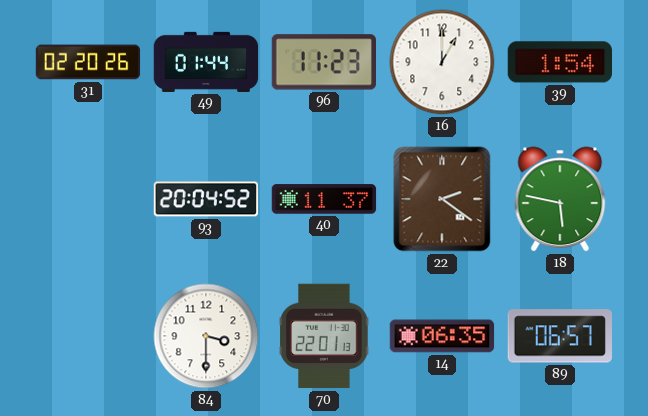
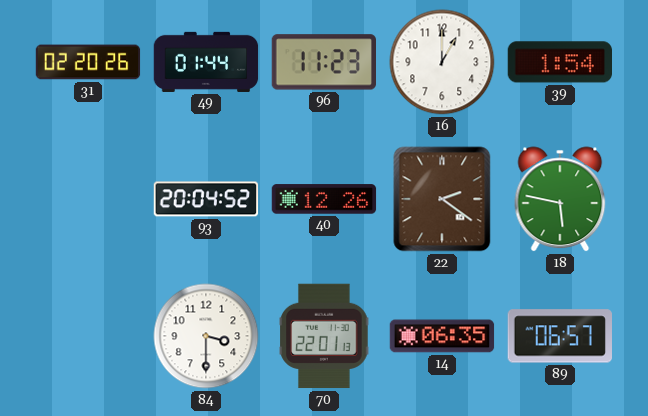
40: 11:37 -> 12:26 (324, 199)
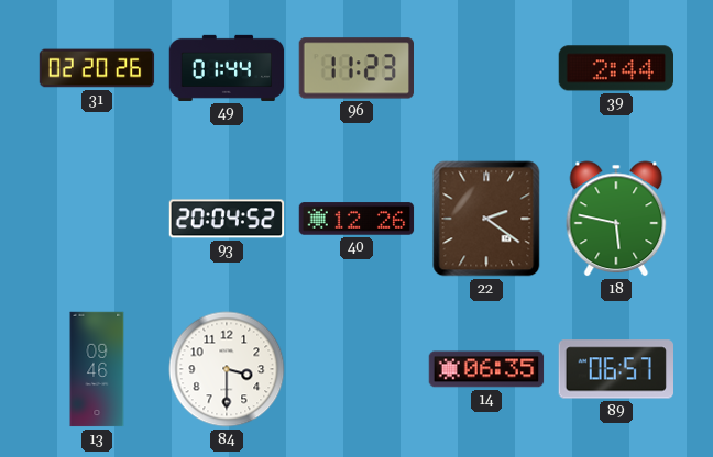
16: 1:00 -> none (442, 62)
39: 1:54 -> 2:44 (615, 68)
13: none -> 09:46 (97, 369)
70: 22:01 -> none (324, 336)
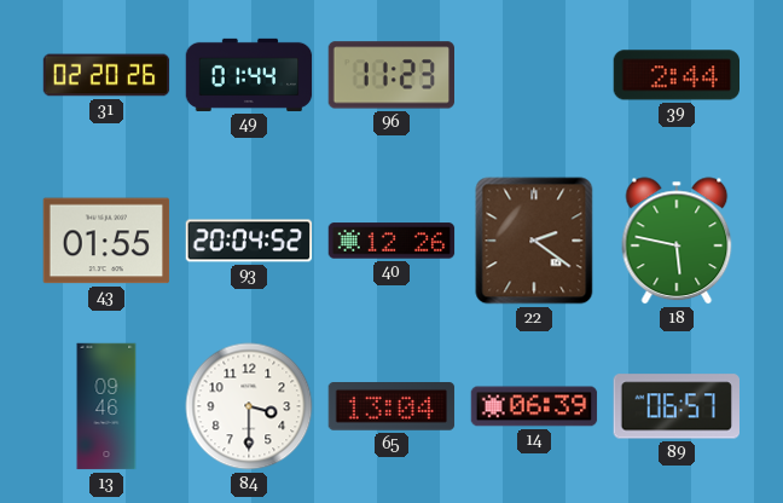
43: none -> 01:55 (106, 241)
65: none -> 13:04 (391, 406)
14: 06:35 -> 06:39 (534, 406)
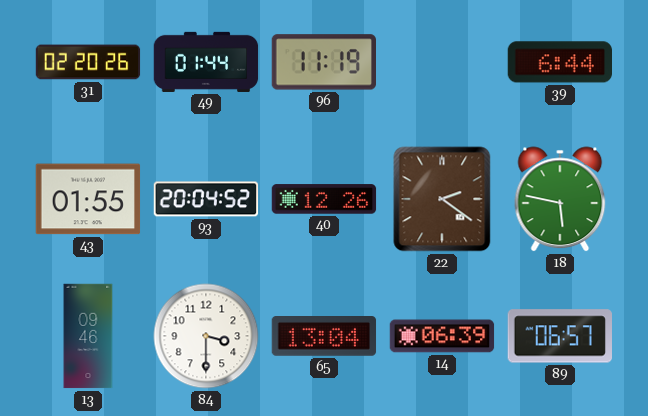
96: 11:23 -> 11:19 (323, 62)
39: 2:44 -> 6:44 (559, 62)
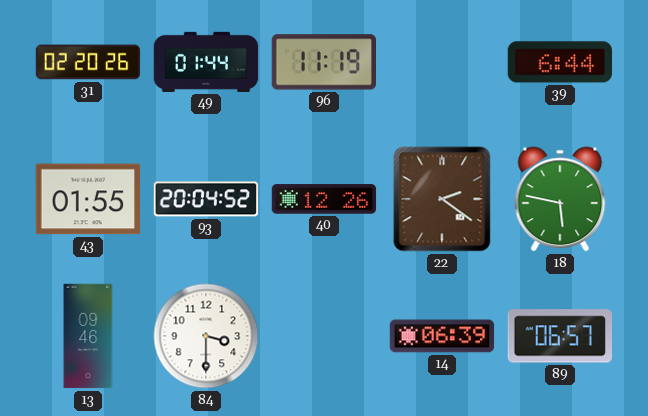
65: 13:04 -> none (324, 336)
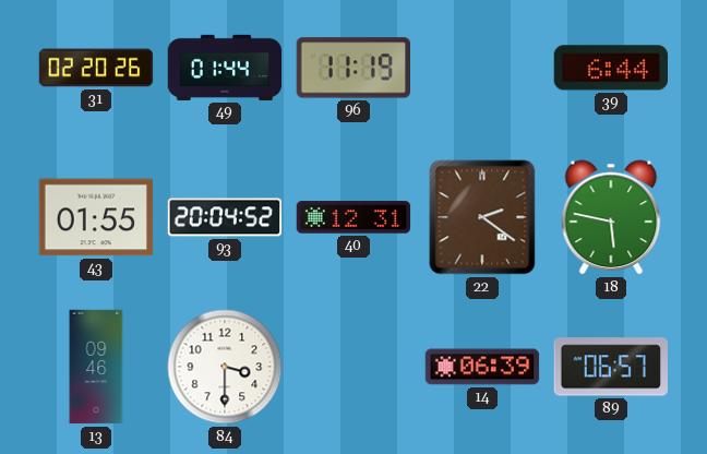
40: 12:26 -> 12:31 (353, 217)
